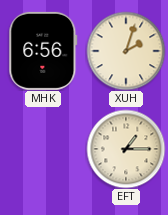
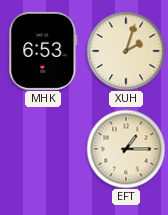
MHK: 6:56 -> 6:53 (43, 51)
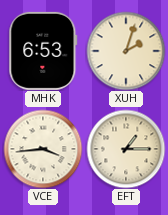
VCE: none -> 3:44 (43, 149)
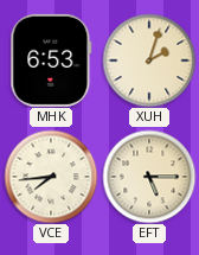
VCE: 3:44 -> 7:44 (51, 177)
EFT: 1:15 -> 5:15 (149, 177)
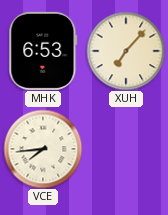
XUH: 2:03 -> 7:07 (126, 51)
EFT: 5:15 -> none (149, 177)
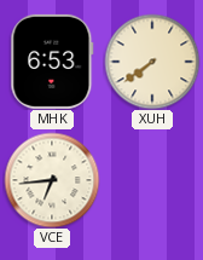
XUH: 7:07 -> 7:39 (152, 62)
VCE: 7:44 -> 6:44 (52, 180)
